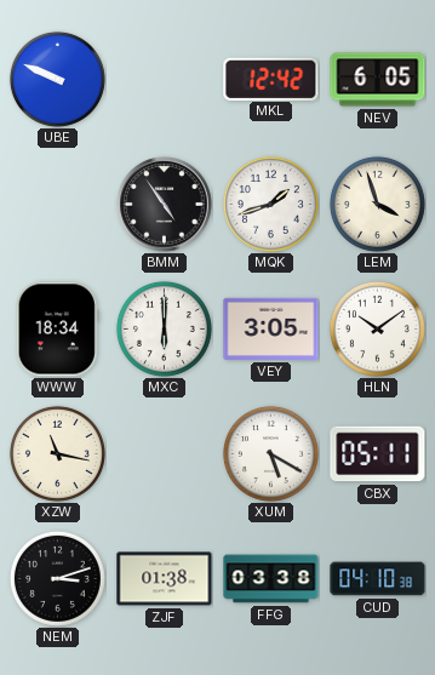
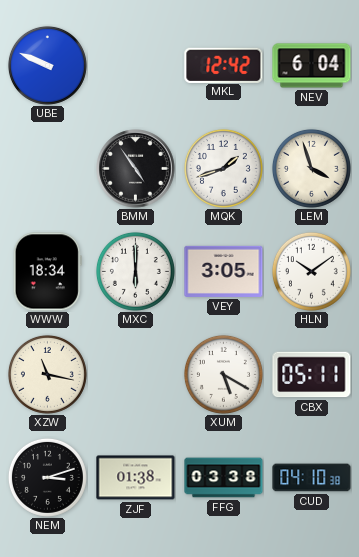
NEV: 6:05 -> 6:04 (312, 66)
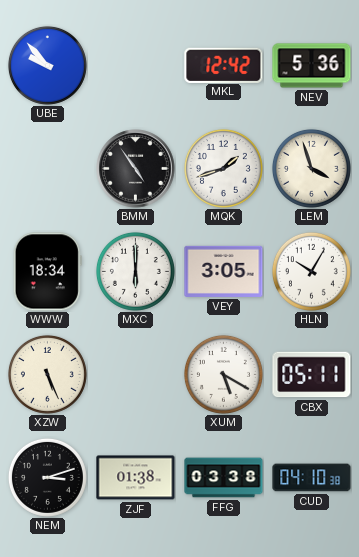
UBE: 9:49 -> 9:53 (47, 65)
NEV: 6:04 -> 5:36 (312, 66)
HLN: 10:09 -> 10:05 (311, 271)
XZW: 11:17 -> 5:26 (47, 374)
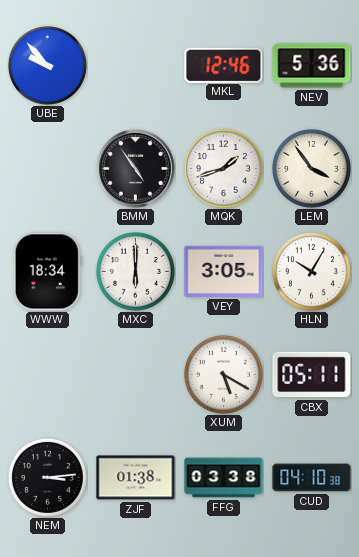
MKL: 12:42 -> 12:46 (224, 65)
LEM: 3:57 -> 3:54 (311, 168)
XZW: 5:26 -> none (47, 374)
NEM: 3:12 -> 3:14 (47, 477)
